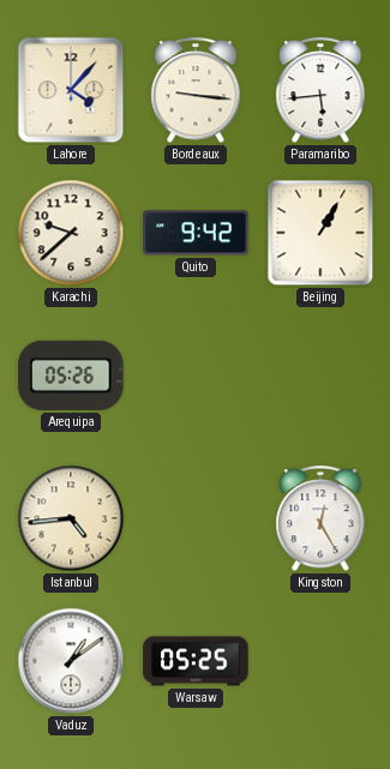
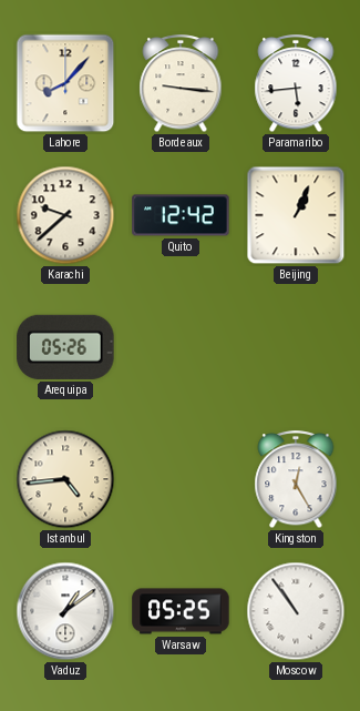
Lahore: 4:07 -> 8:07 (65, 83)
Quito: 9:42 -> 12:42 (181, 215)
Beijing: 1:05 -> 1:04 (296, 215)
Moscow: none -> 10:54 (296, 611)
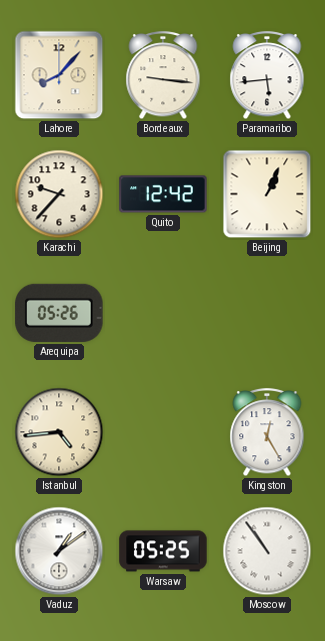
Karachi: 9:38 -> 9:37 (59, 194)
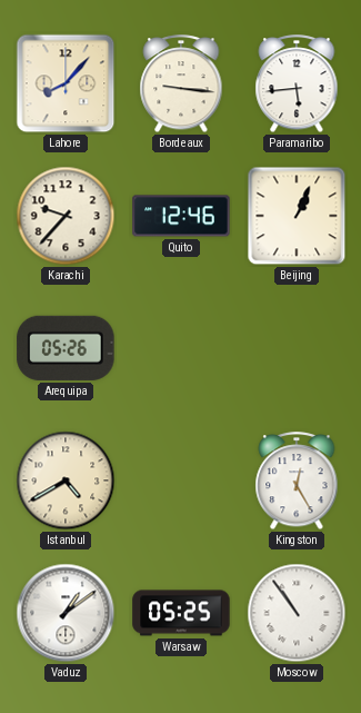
Quito: 12:42 -> 12:46 (181, 216)
Istanbul: 4:44 -> 4:40 (66, 481)
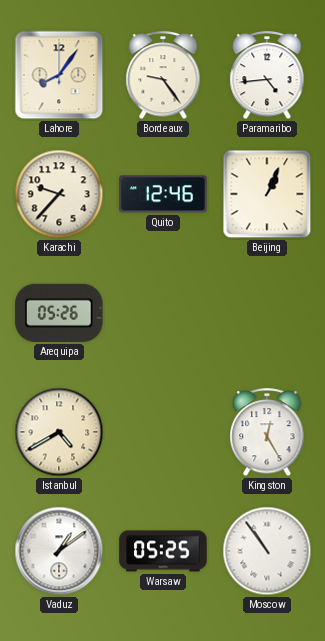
Lahore: 8:07 -> 8:06 (59, 75)
Bordeaux: 9:16 -> 9:24 (163, 76)
Paramaribo: 5:44 -> 4:44 (267, 76)
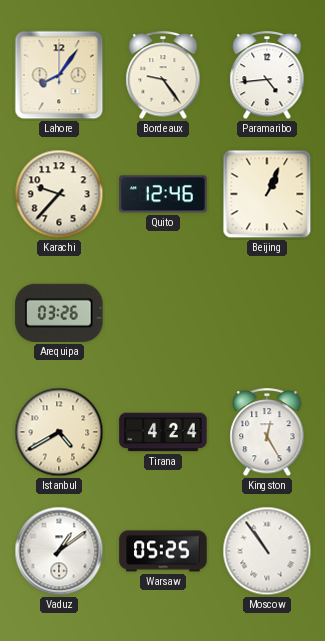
Arequipa: 05:26 -> 03:26 (59, 313)
Tirana: none -> 4:24 (163, 432)
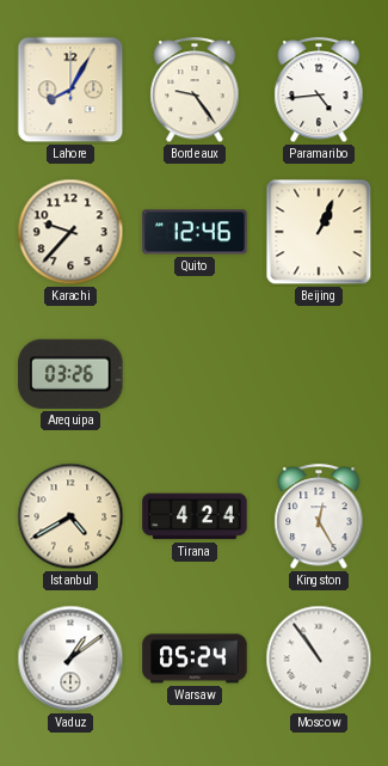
Lahore: 8:06 -> 8:05 (70, 90)
Warsaw: 05:25 -> 05:24 (195, 658)
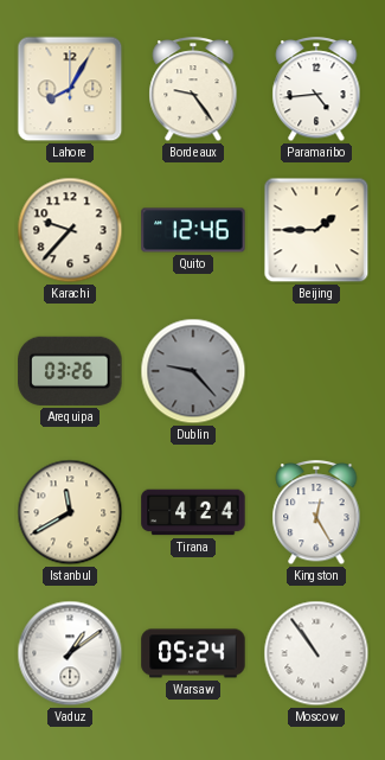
Beijing: 1:04 -> 1:45 (316, 230)
Dublin: none -> 9:23 (193, 371)
Istanbul: 4:40 -> 11:40 (70, 512)
